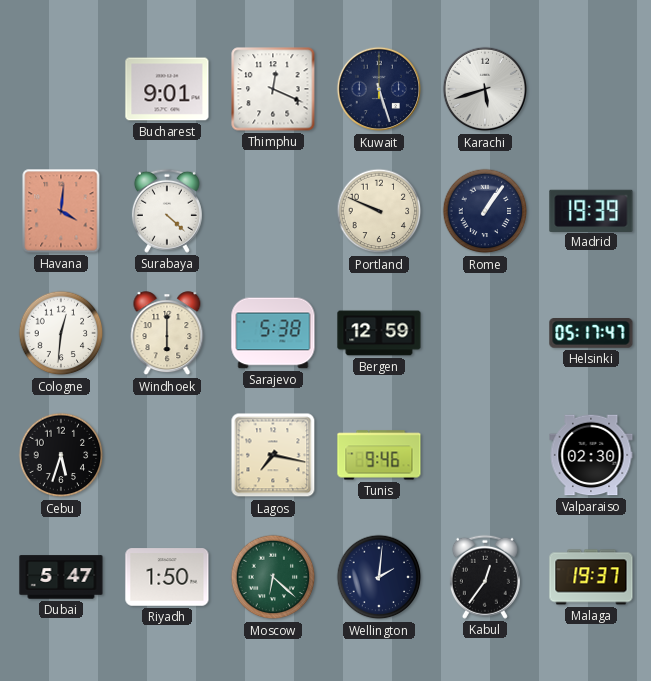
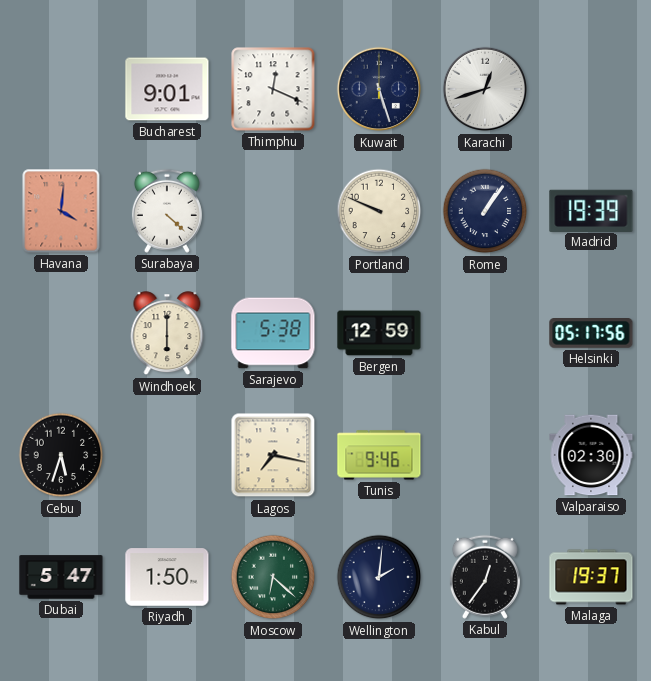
Karachi: 5:42 -> 12:42 (485, 89)
Cologne: 12:31 -> none (61, 333)
Helsinki: 05:17:47 -> 05:17:56 (591, 333)
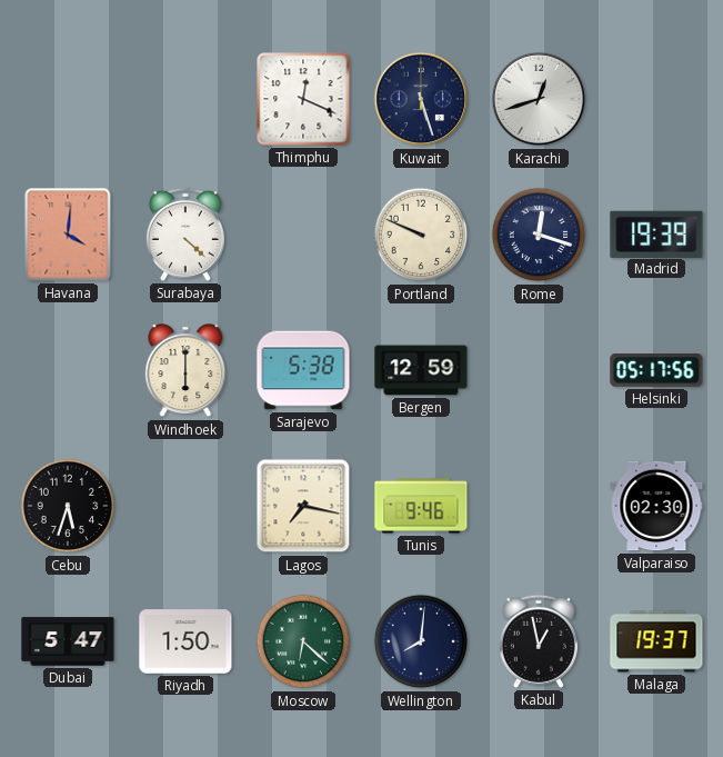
Bucharest: 9:01 -> none (167, 89)
Rome: 1:06 -> 12:18 (539, 235)
Wellington: 2:01 -> 8:01 (421, 641)
Kabul: 12:36 -> 12:58 (539, 641)
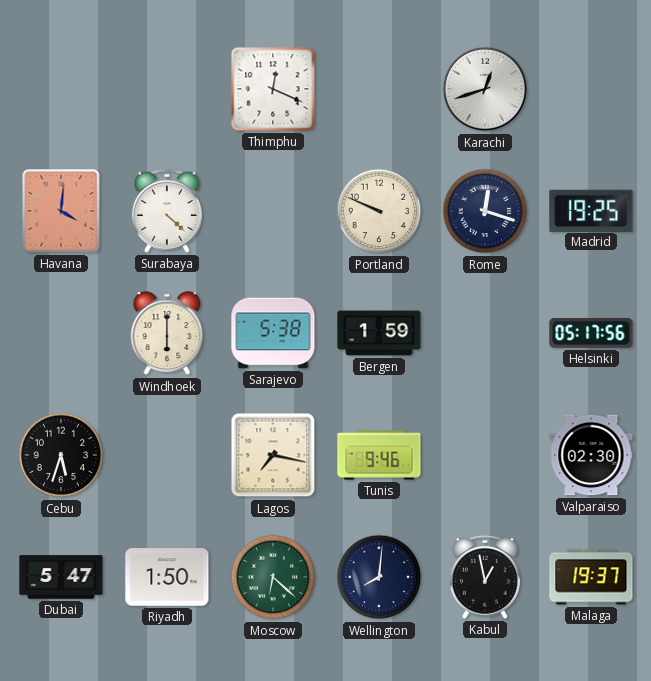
Kuwait: 5:27 -> none (421, 99)
Madrid: 19:39 -> 19:25 (591, 210)
Bergen: 12:59 -> 1:59 (379, 333)
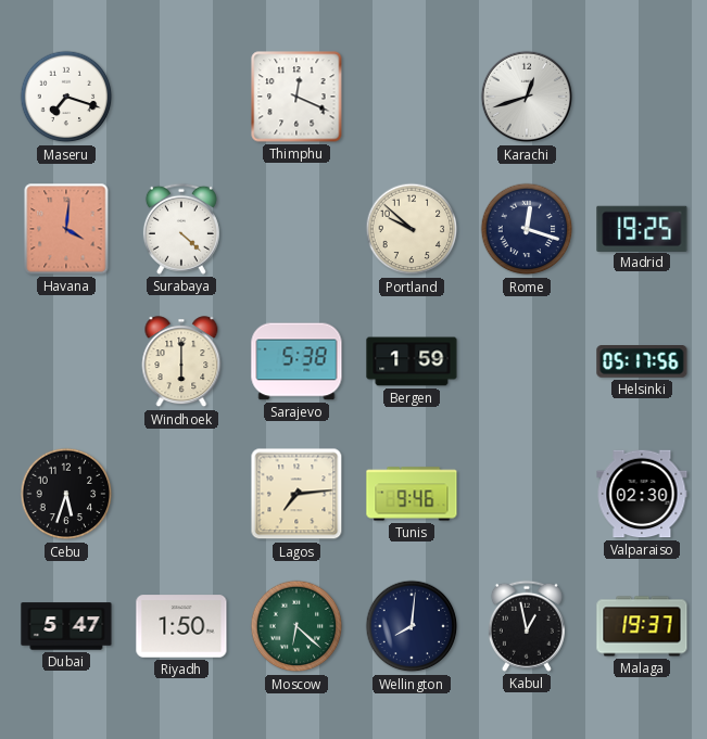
Maseru: none -> 7:18 (66, 97)
Portland: 9:49 -> 9:52 (412, 229)
Lagos: 7:17 -> 7:14 (296, 494)
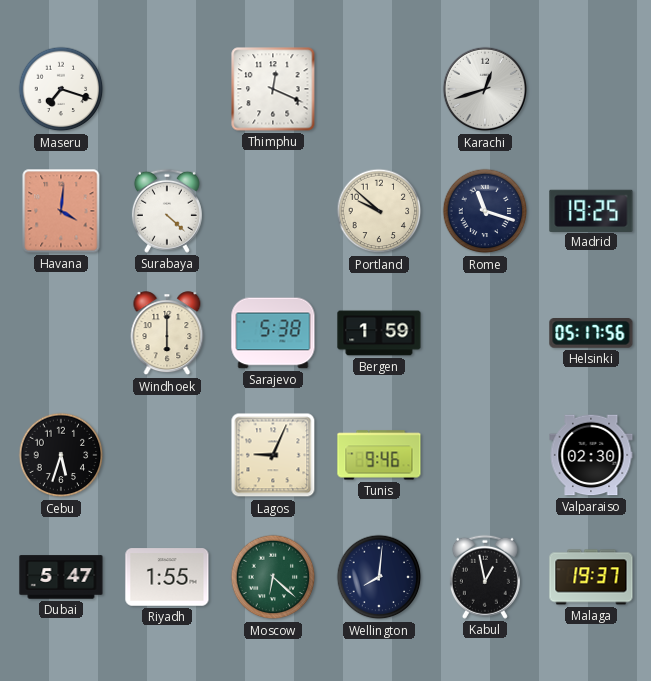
Rome: 12:18 -> 11:18 (485, 211)
Lagos: 7:14 -> 9:04 (273, 455)
Riyadh: 1:50 -> 1:55 (167, 577)
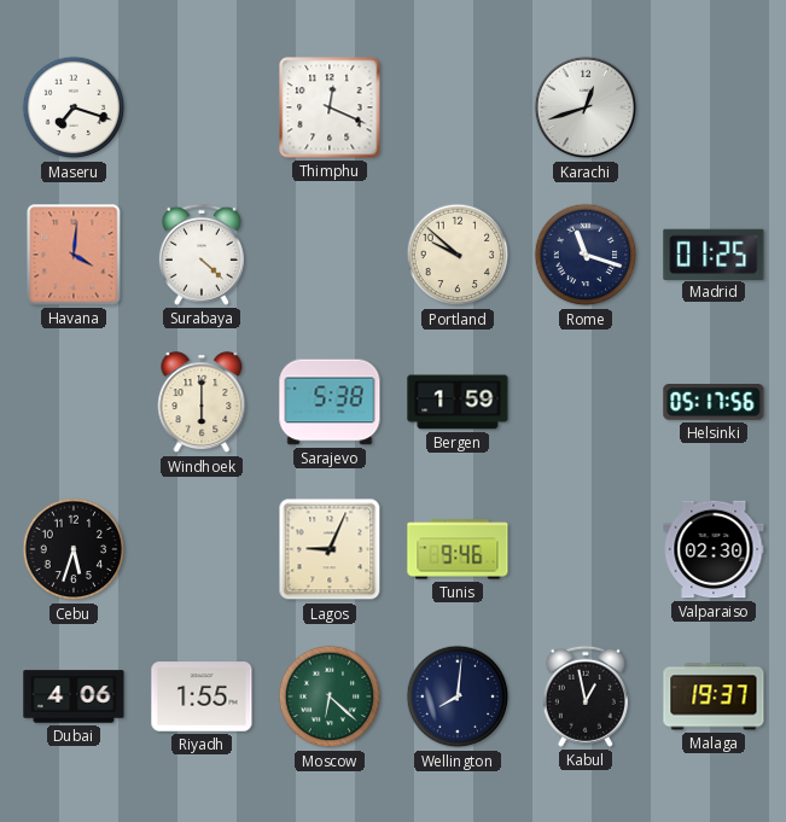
Madrid: 19:25 -> 01:25 (714, 253)
Dubai: 5:47 -> 4:06 (74, 696)
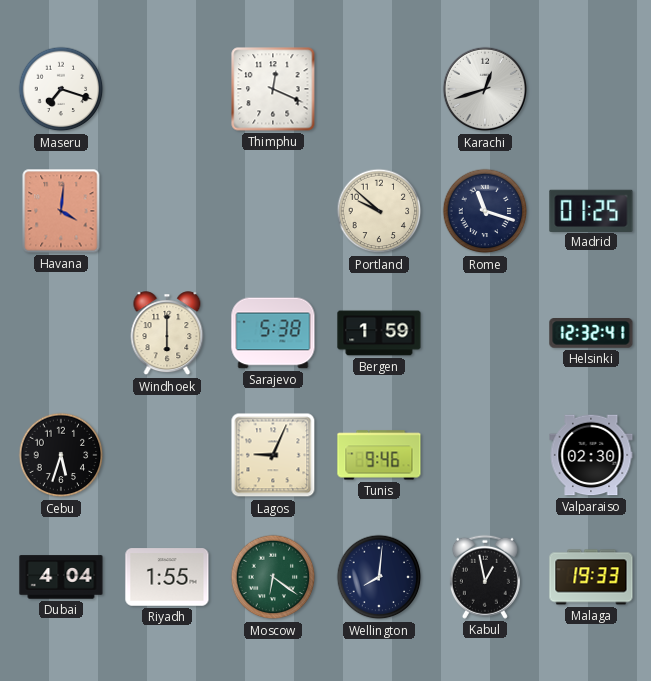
Surabaya: 4:22 -> none (202, 255)
Helsinki: 05:17 -> 12:32 (591, 333)
Dubai: 4:06 -> 4:04 (61, 577)
Moscow: 6:22 -> 6:21 (273, 577)
Malaga: 19:37 -> 19:33 (591, 577)
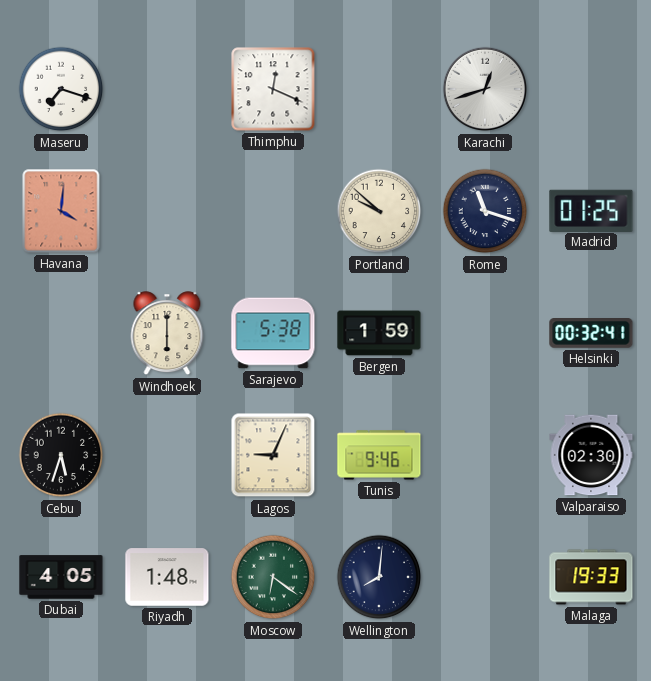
Helsinki: 12:32 -> 00:32 (591, 333)
Dubai: 4:04 -> 4:05 (61, 577)
Riyadh: 1:55 -> 1:48 (167, 577)
Kabul: 12:58 -> none (485, 577)
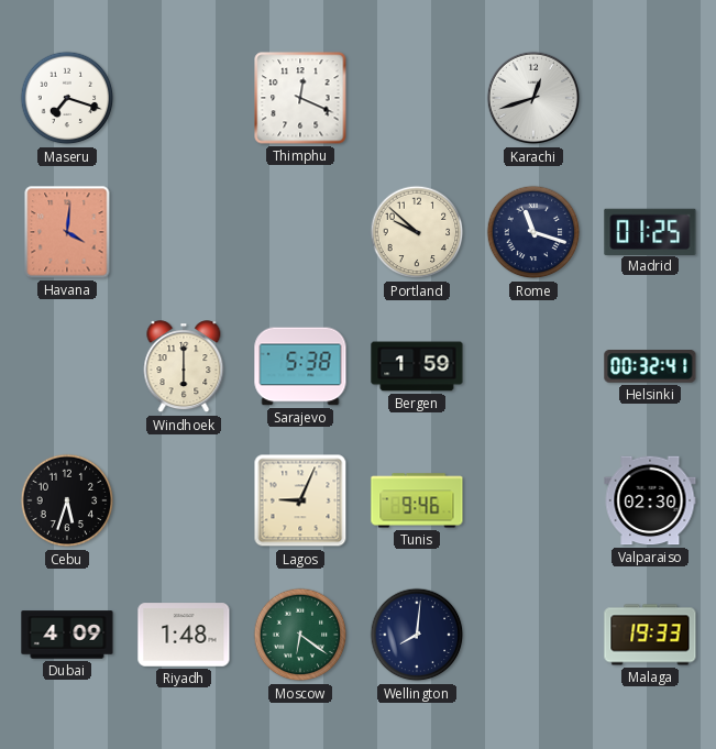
Dubai: 4:05 -> 4:09 (67, 635)
